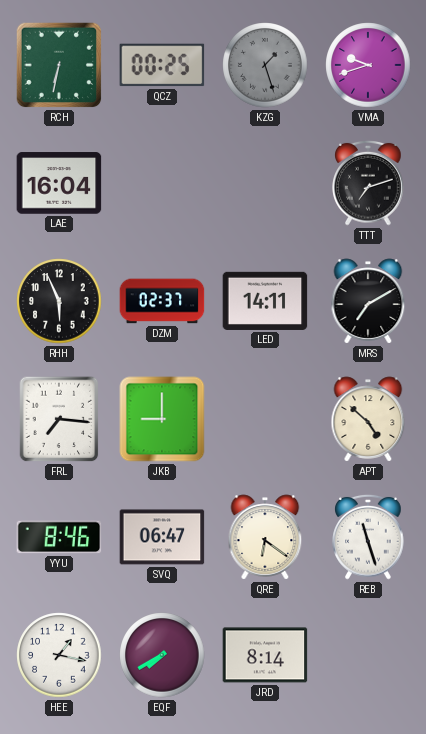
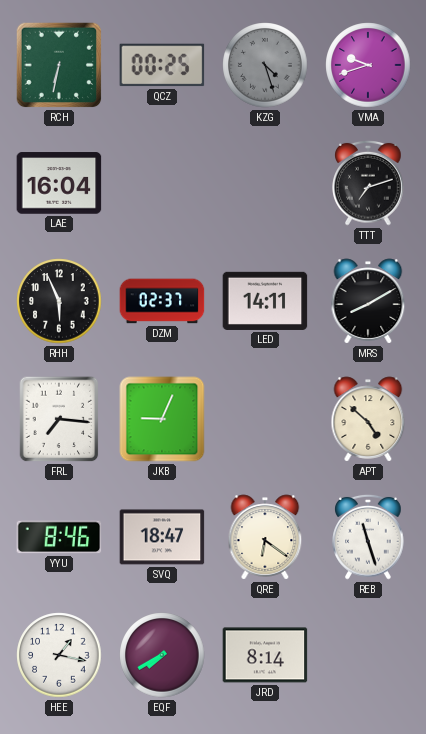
KZG: 1:27 -> 4:27 (265, 65)
MRS: 7:10 -> 8:10 (368, 301)
JKB: 9:00 -> 9:04 (162, 419)
SVQ: 06:47 -> 18:47 (162, 537)
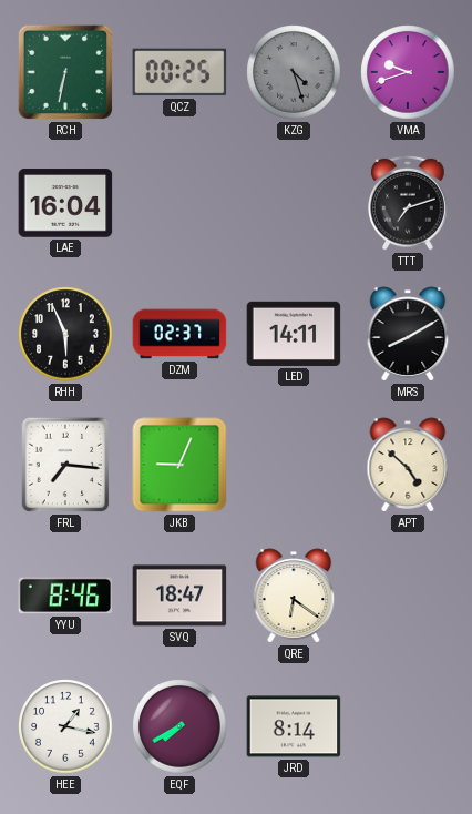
REB: 11:27 -> none (368, 537)
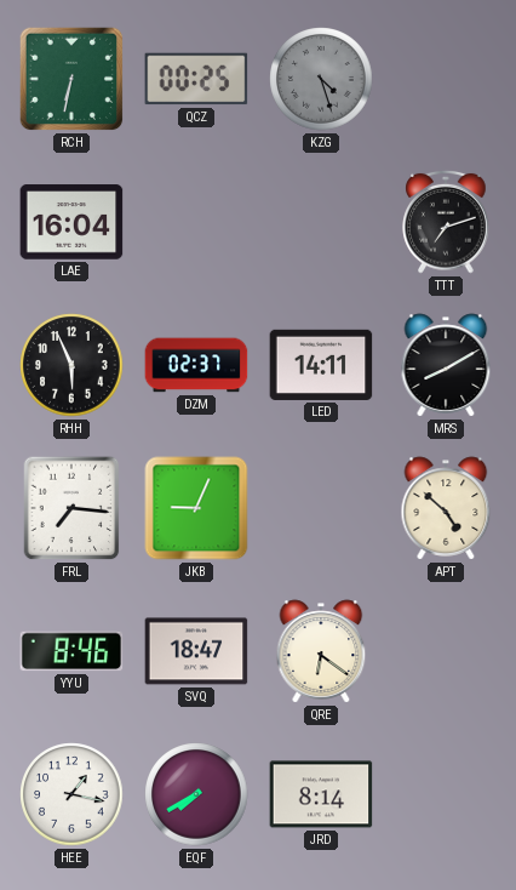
VMA: 9:42 -> none (408, 72)
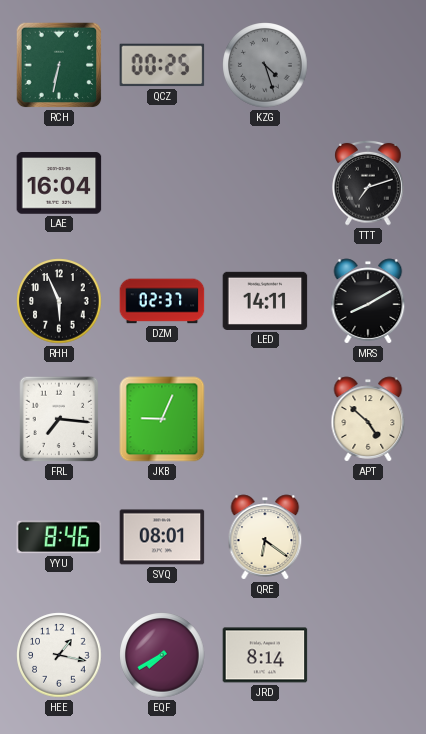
SVQ: 18:47 -> 08:01 (162, 537)
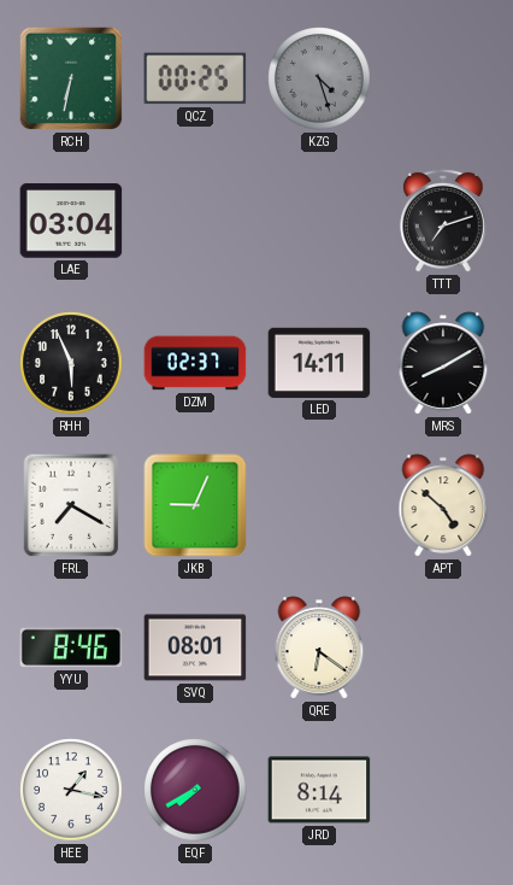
LAE: 16:04 -> 03:04 (71, 221)
FRL: 7:16 -> 7:20 (71, 505)
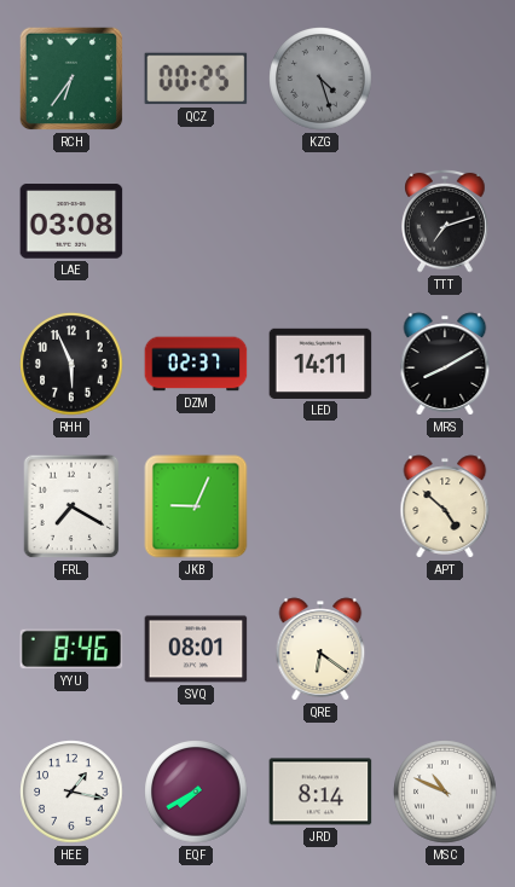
RCH: 6:32 -> 6:36 (71, 79)
LAE: 03:04 -> 03:08 (71, 221)
MSC: none -> 10:49 (445, 792)
